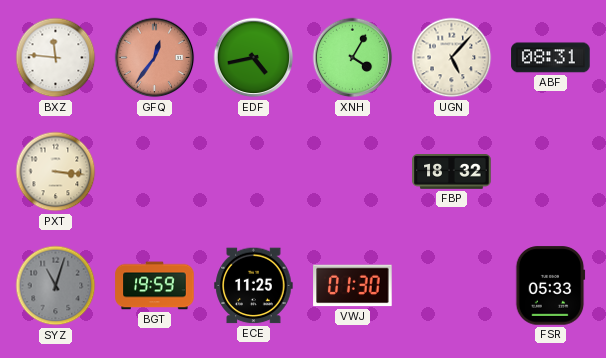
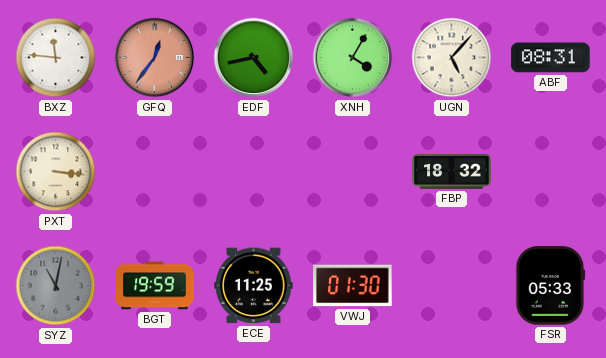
SYZ: 11:03 -> 11:02 (56, 286)
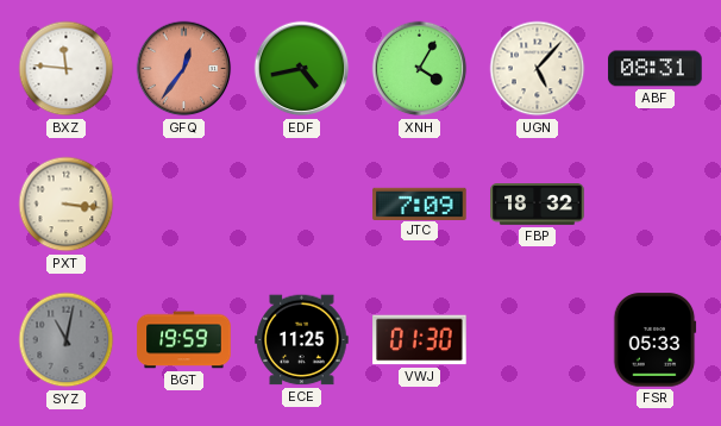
JTC: none -> 7:09 (420, 203)
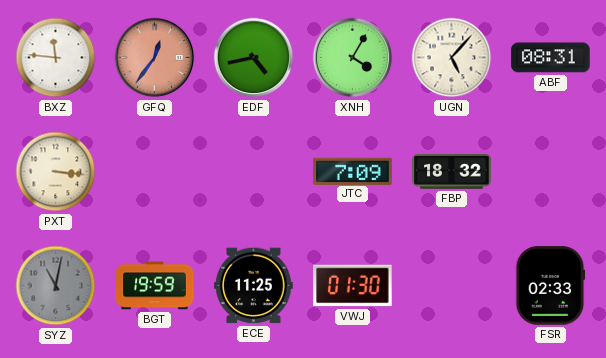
FSR: 05:33 -> 02:33 (550, 286)
